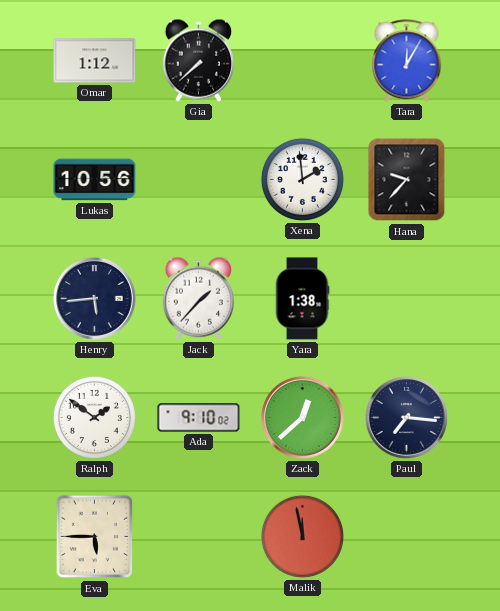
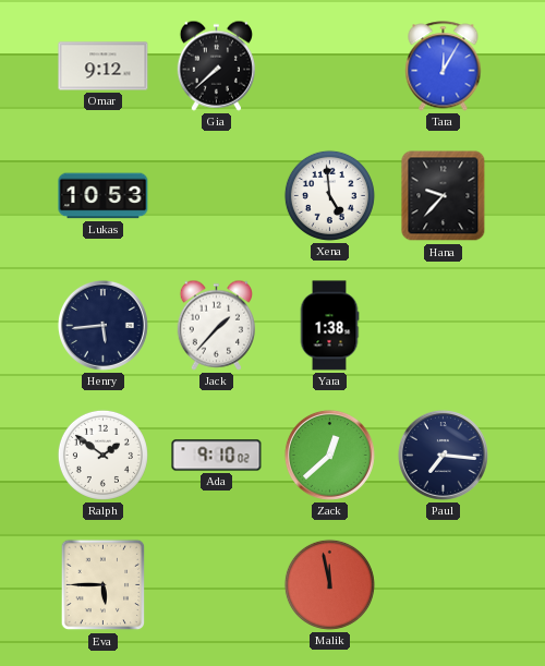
Omar: 1:12 -> 9:12 (104, 66)
Lukas: 10:56 -> 10:53 (104, 196)
Xena: 1:59 -> 4:59 (329, 195)
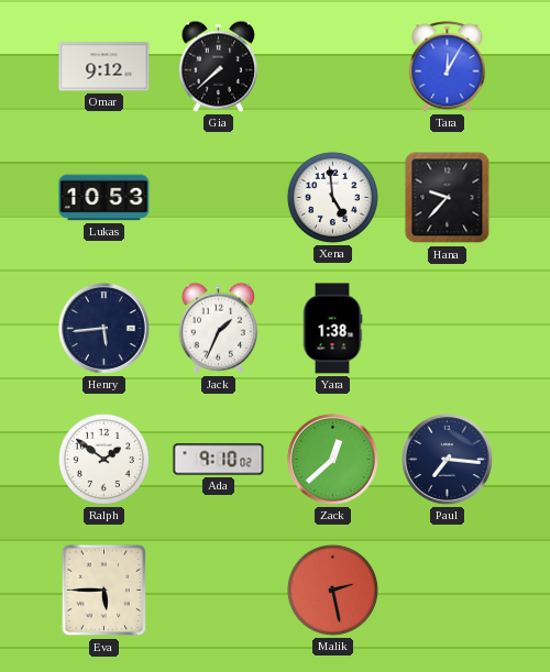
Jack: 1:37 -> 1:34 (218, 328)
Malik: 11:58 -> 2:28 (332, 590)
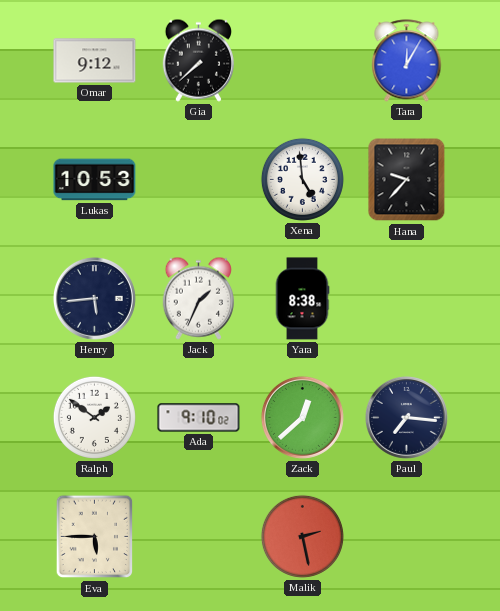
Yara: 1:38 -> 8:38 (302, 299)
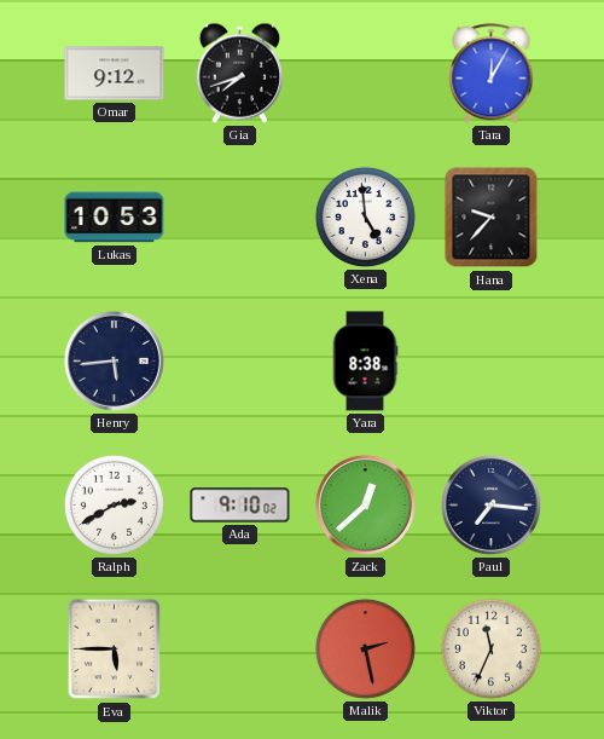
Gia: 7:38 -> 7:42 (239, 73)
Jack: 1:34 -> none (198, 298)
Ralph: 1:51 -> 2:40 (114, 504)
Viktor: none -> 11:34 (490, 648)
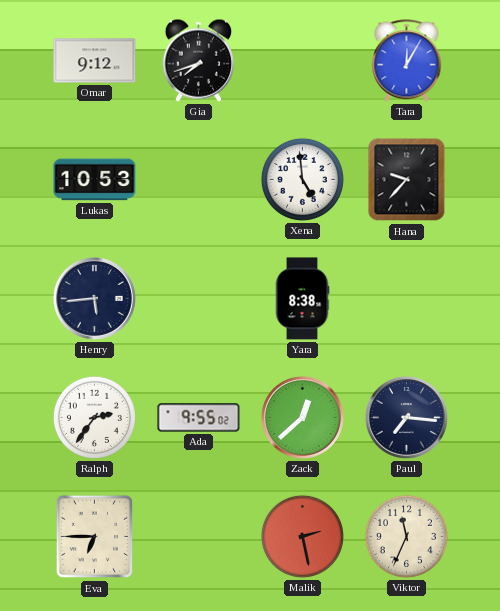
Ralph: 2:40 -> 2:36 (94, 417)
Ada: 9:10 -> 9:55 (199, 418)
Eva: 5:45 -> 6:45 (95, 537)
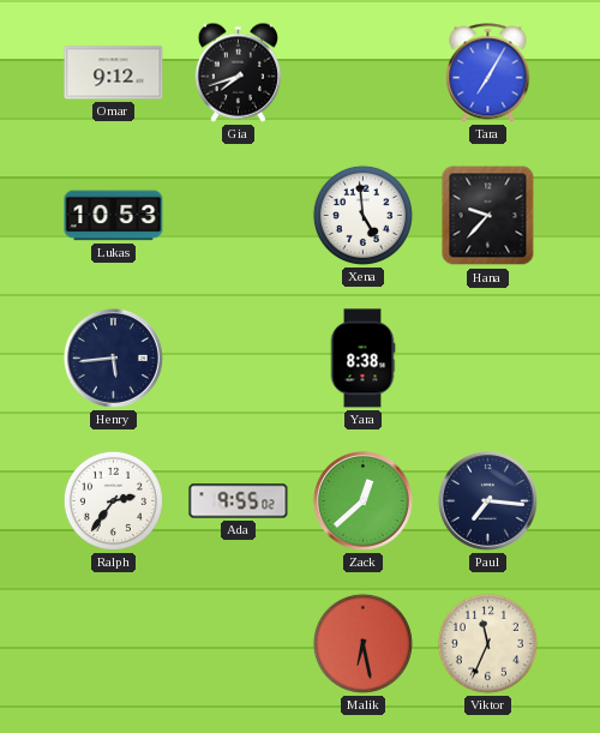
Tara: 12:05 -> 7:05 (488, 73)
Eva: 6:45 -> none (95, 537)
Malik: 2:28 -> 6:28 (362, 643)
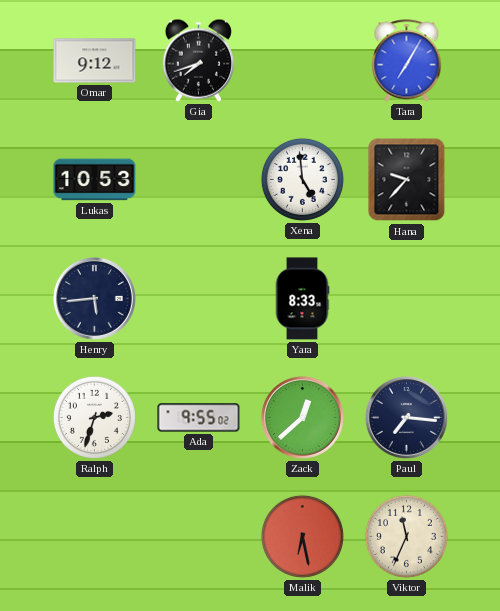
Yara: 8:38 -> 8:33 (302, 299)
Ralph: 2:36 -> 2:33 (94, 417)
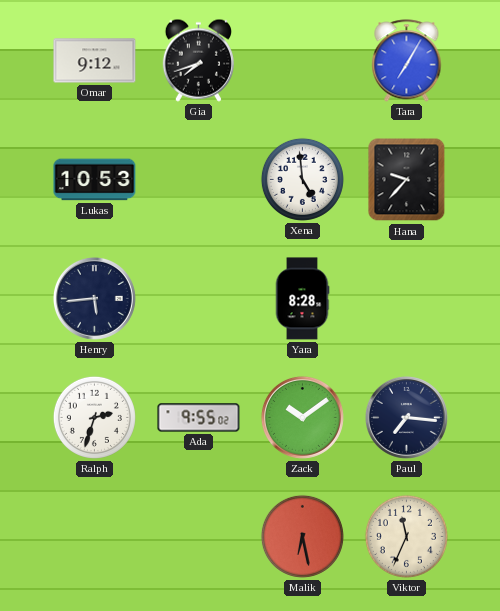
Yara: 8:33 -> 8:28 (302, 299)
Zack: 12:38 -> 10:09 (302, 417)
